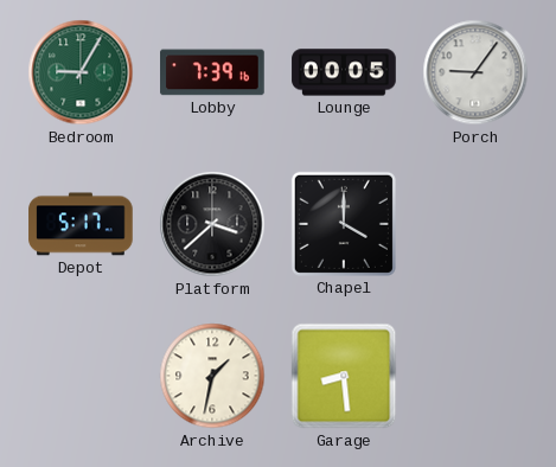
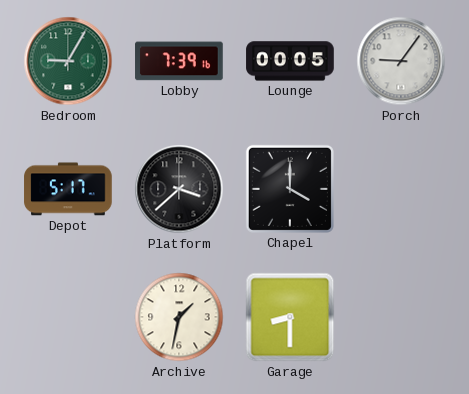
Garage: 8:29 -> 8:30 (290, 317)
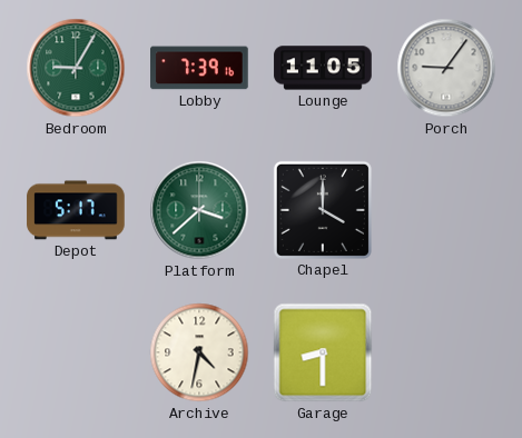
Lounge: 00:05 -> 11:05 (323, 68)
Platform dial: black -> green (199, 210)
Archive: 1:32 -> 4:32 (199, 352)
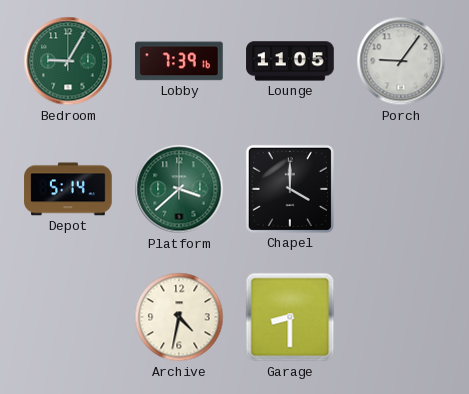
Depot: 5:17 -> 5:14 (68, 189)
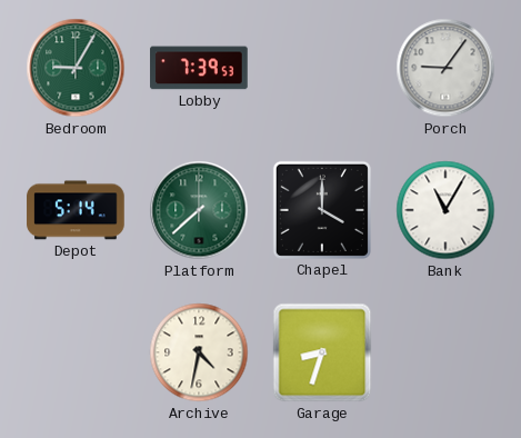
Lobby: 7:39:16 -> 7:39:53 (199, 68)
Lounge: 11:05 -> none (290, 61)
Platform: 3:38 -> 7:38 (199, 210)
Bank: none -> 11:05 (445, 210)
Garage: 8:30 -> 8:33 (322, 352)
